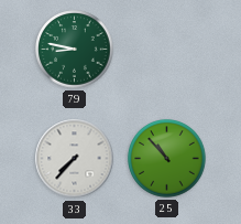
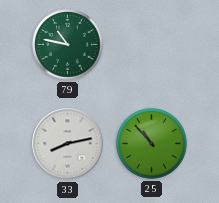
79: 8:47 -> 10:47 (68, 45)
33: 7:37 -> 8:13 (68, 144)
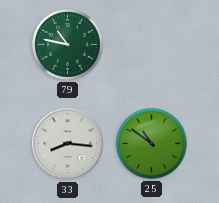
33: 8:13 -> 8:16 (68, 144)
25: 10:53 -> 10:51 (152, 144)
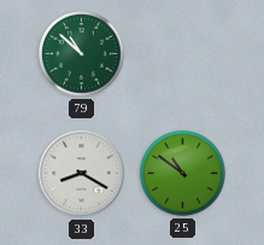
79: 10:47 -> 10:52 (82, 54)
33: 8:16 -> 8:20 (82, 174)
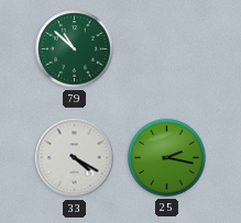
33: 8:20 -> 4:20 (75, 158)
25: 10:51 -> 2:17 (167, 158)
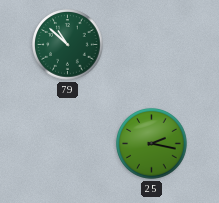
33: 4:20 -> none (75, 158)
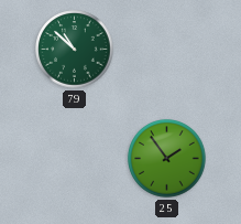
25: 2:17 -> 1:54 (167, 159)
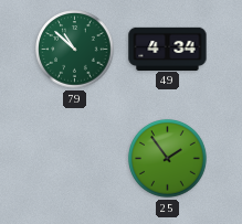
49: none -> 4:34 (168, 49)
